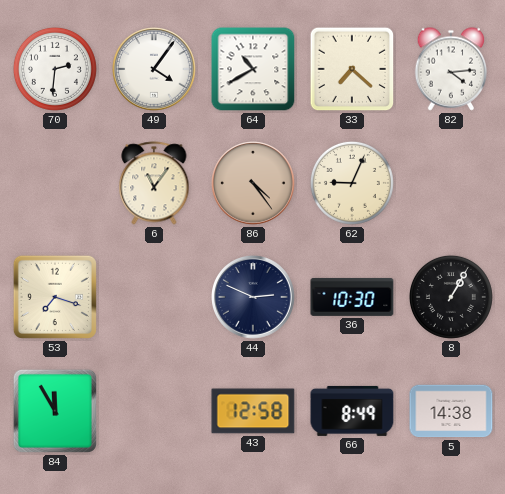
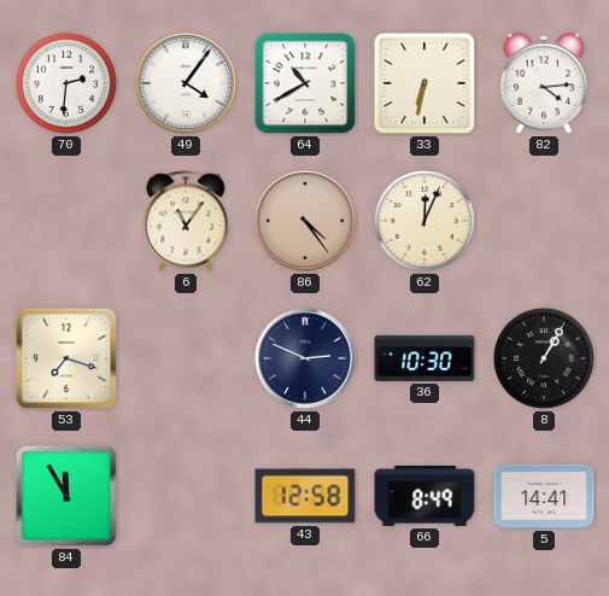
33: 7:22 -> 6:32 (424, 83)
62: 9:04 -> 12:04 (424, 221)
5: 14:38 -> 14:41 (544, 496)
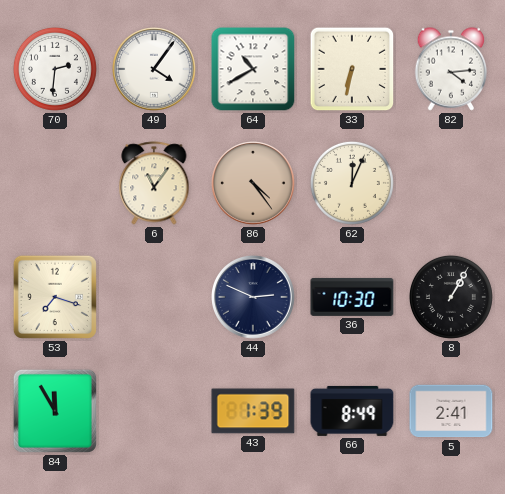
43: 12:58 -> 1:39 (253, 411)
5: 14:41 -> 2:41 (451, 411)
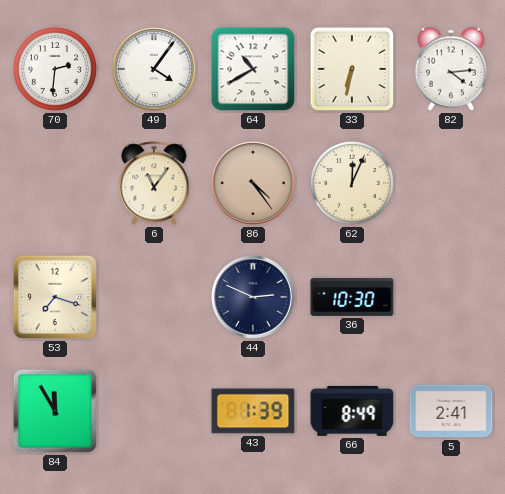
8: 1:05 -> none (451, 297)
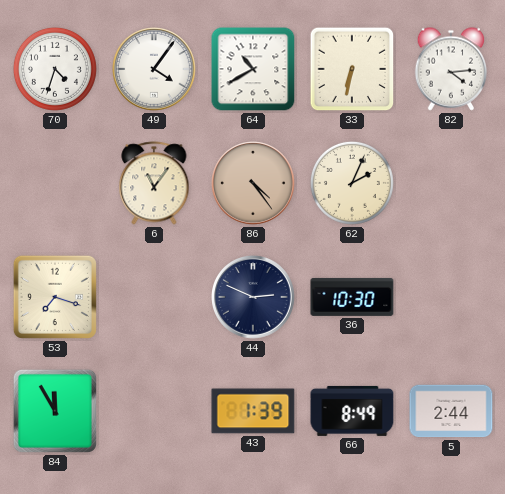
70: 2:31 -> 4:33 (55, 69)
62: 12:04 -> 2:04 (352, 183)
5: 2:41 -> 2:44 (451, 411)
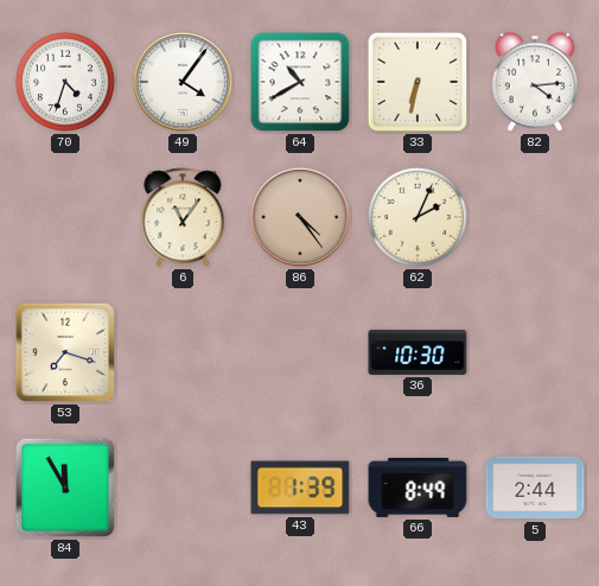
44: 2:49 -> none (254, 298)
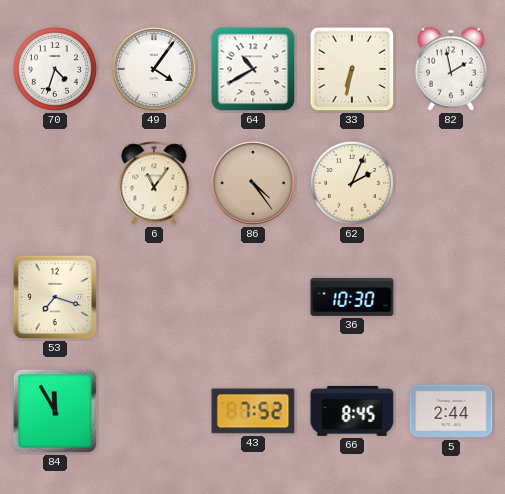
82: 4:14 -> 1:58 (451, 69)
43: 1:39 -> 7:52 (253, 411)
66: 8:49 -> 8:45 (352, 411)
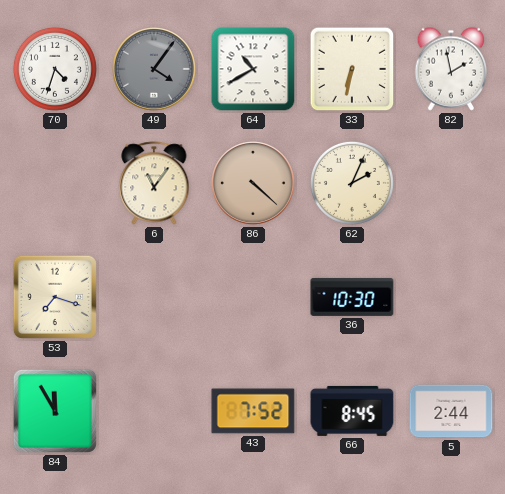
49 dial: white -> grey (155, 70)
86: 4:24 -> 4:22 (254, 184)
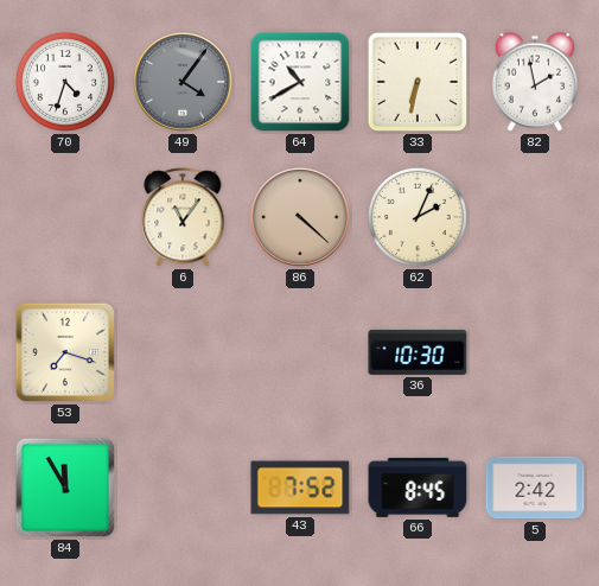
5: 2:44 -> 2:42 (535, 488)
